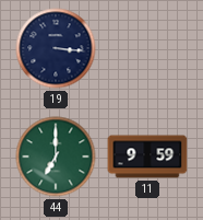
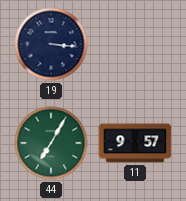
44: 7:00 -> 7:05 (51, 143)
11: 9:59 -> 9:57 (135, 143)
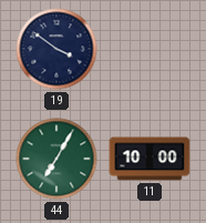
19: 3:16 -> 3:51 (56, 49)
11: 9:57 -> 10:00 (150, 159)
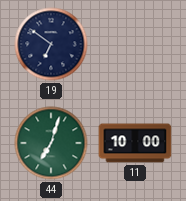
19: 3:51 -> 6:51 (51, 44)
44: 7:05 -> 7:03 (51, 143)
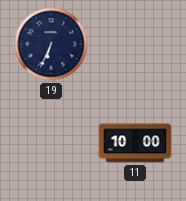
19: 6:51 -> 6:34 (51, 44)
44: 7:03 -> none (51, 143)
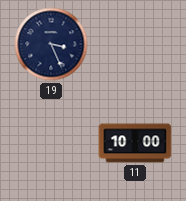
19: 6:34 -> 3:26 (51, 44)
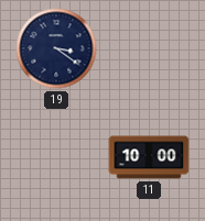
19: 3:26 -> 3:21 (56, 48)
